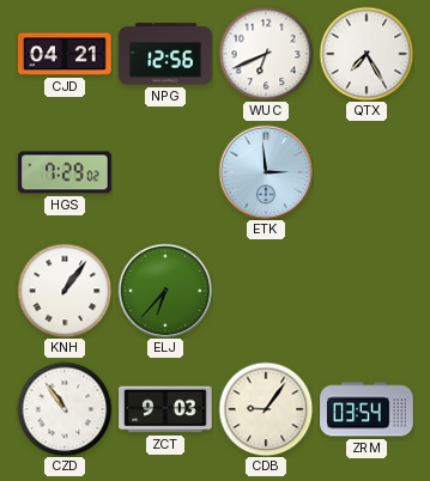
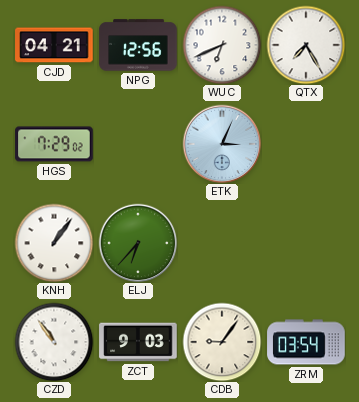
ETK: 2:59 -> 3:04 (222, 144)
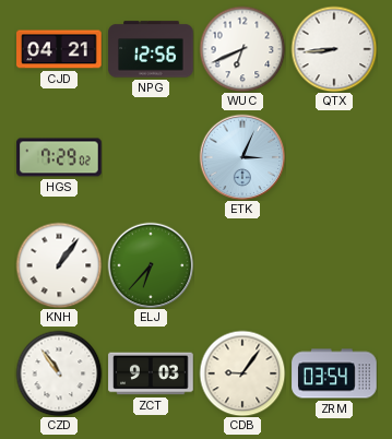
QTX: 7:25 -> 8:44 (334, 49)
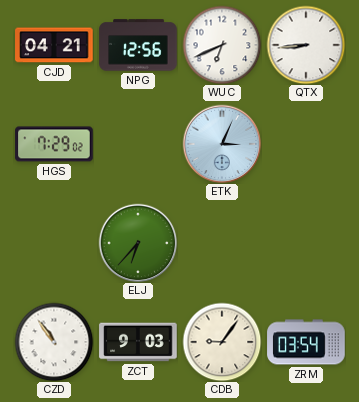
KNH: 1:06 -> none (59, 265)
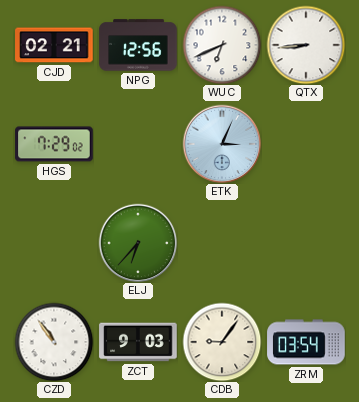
CJD: 04:21 -> 02:21 (54, 45)
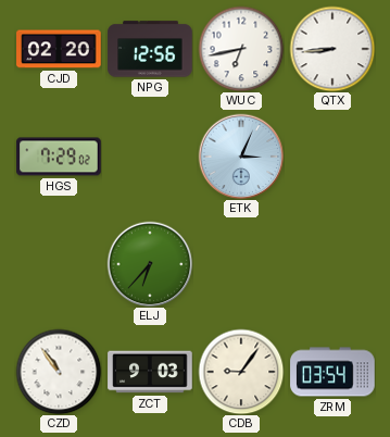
CJD: 02:21 -> 02:20 (59, 49)
WUC: 6:41 -> 6:43 (241, 49)
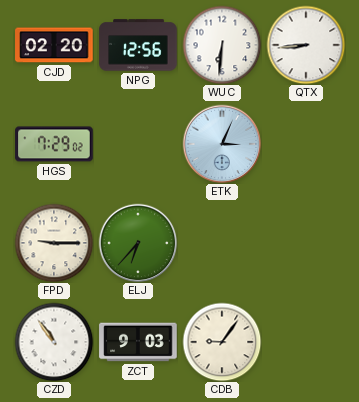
WUC: 6:43 -> 6:31 (222, 45)
FPD: none -> 9:15 (54, 243)
ZRM: 03:54 -> none (332, 372)
